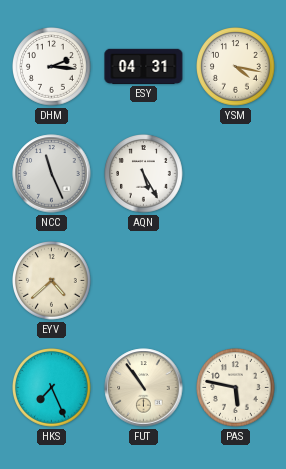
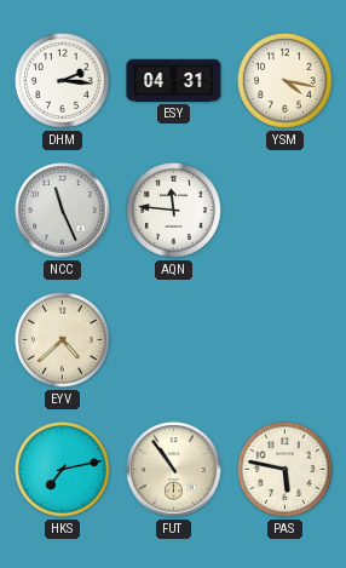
AQN: 5:25 -> 11:46 (174, 211)
HKS: 7:26 -> 7:13 (63, 470)
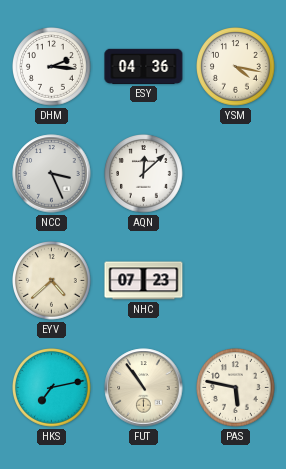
ESY: 04:31 -> 04:36 (144, 66)
NCC: 11:26 -> 3:26 (52, 174)
AQN: 11:46 -> 12:08 (144, 174)
NHC: none -> 07:23 (144, 281)
